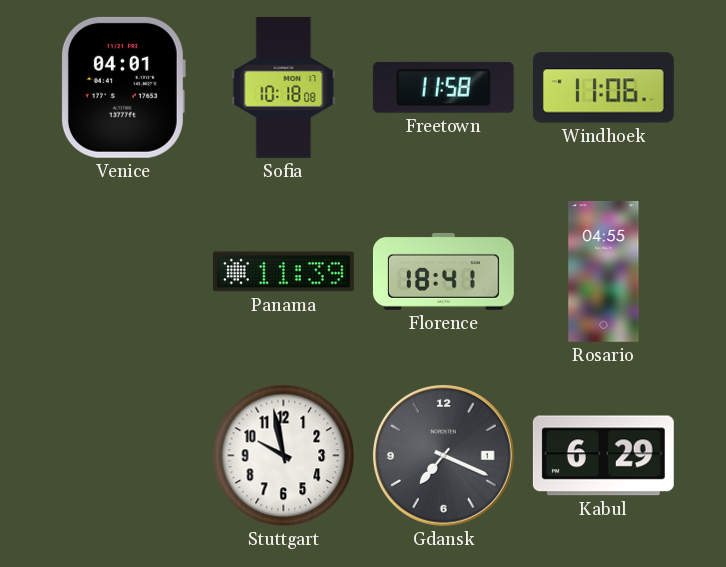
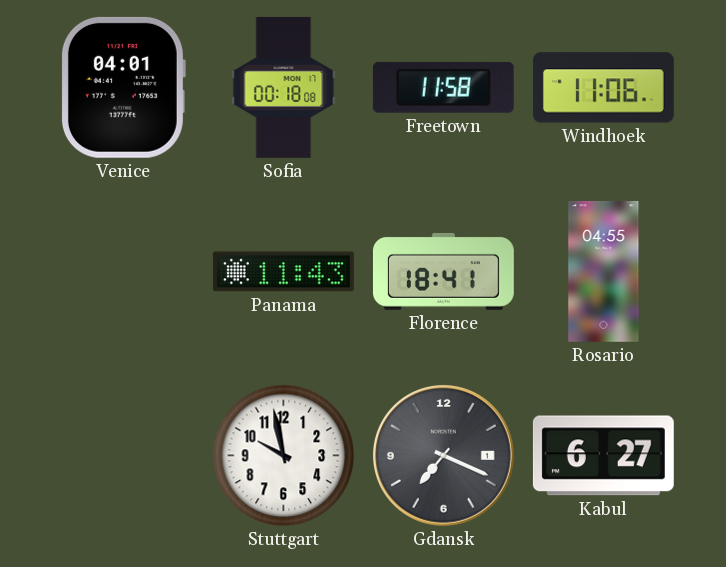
Sofia: 10:18 -> 00:18 (284, 87)
Panama: 11:39 -> 11:43 (283, 272)
Kabul: 6:29 -> 6:27 (603, 456)
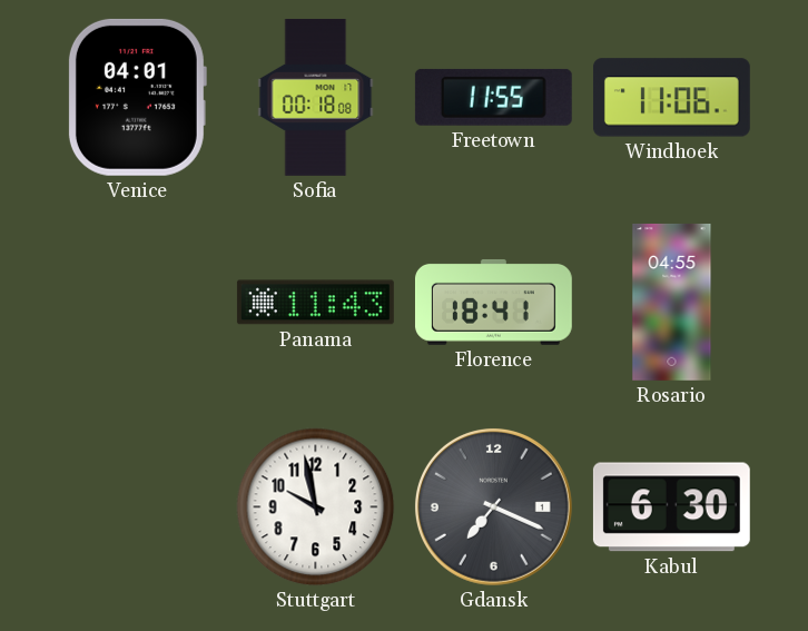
Freetown: 11:58 -> 11:55 (493, 97)
Kabul: 6:27 -> 6:30 (671, 507)
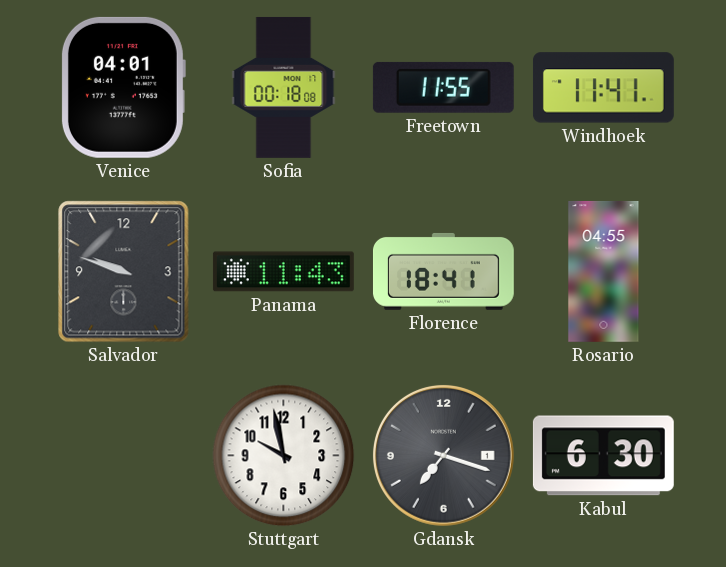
Windhoek: 11:06 -> 11:41 (603, 88)
Salvador: none -> 9:48 (124, 272)
Gdansk: 7:19 -> 7:18 (443, 455)
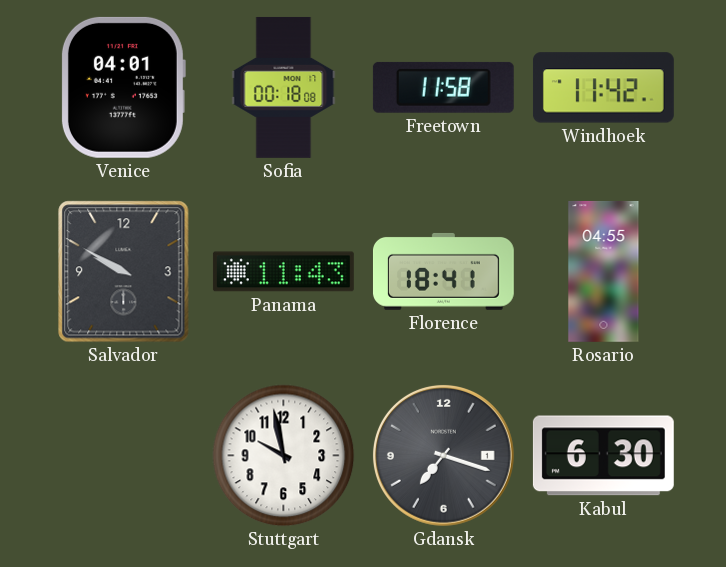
Freetown: 11:55 -> 11:58 (443, 87)
Windhoek: 11:41 -> 11:42 (603, 88)
Salvador: 9:48 -> 9:50 (124, 272)
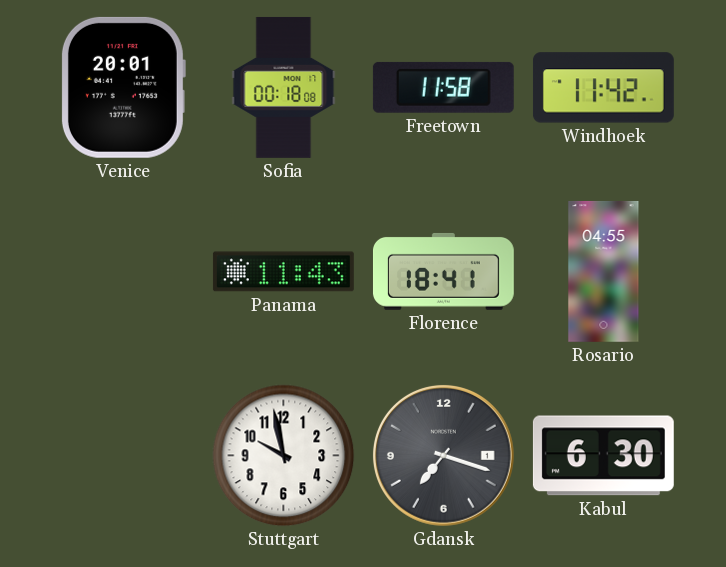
Venice: 04:01 -> 20:01 (123, 87)
Salvador: 9:50 -> none (124, 272)
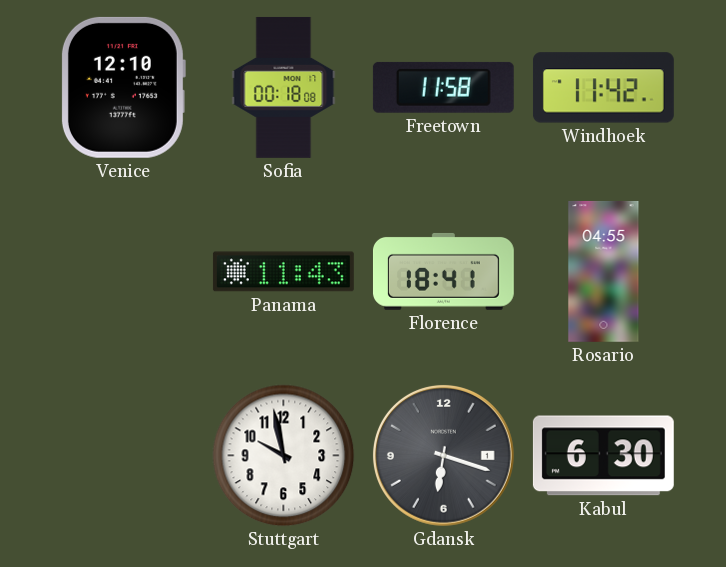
Venice: 20:01 -> 12:10 (123, 87)
Gdansk: 7:18 -> 6:18 (443, 455)
